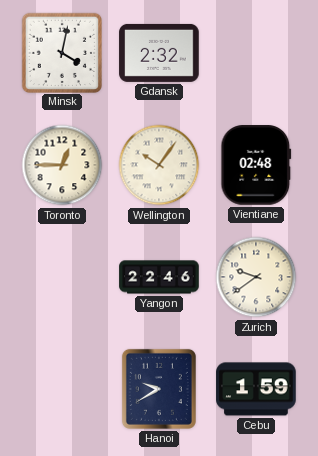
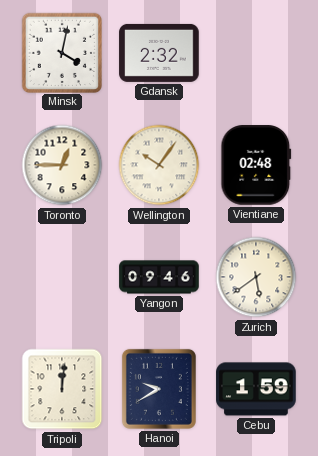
Yangon: 22:46 -> 09:46 (159, 277)
Zurich: 9:39 -> 5:39 (256, 277)
Tripoli: none -> 12:01 (62, 389)
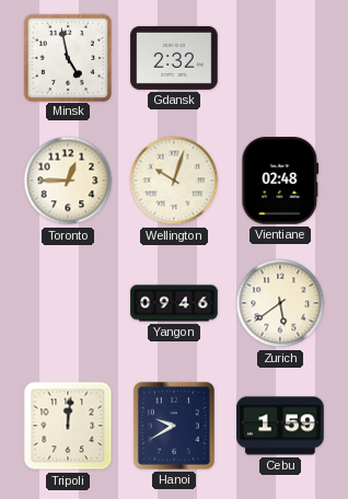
Minsk: 4:02 -> 4:58 (67, 57)
Wellington: 10:06 -> 10:03 (174, 181)
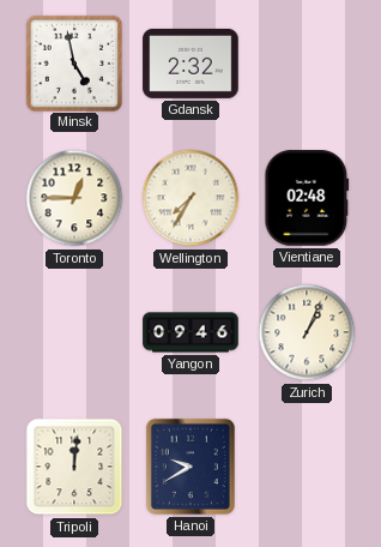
Wellington: 10:03 -> 7:35 (190, 198)
Zurich: 5:39 -> 1:04 (307, 332)
Cebu: 1:59 -> none (280, 426)
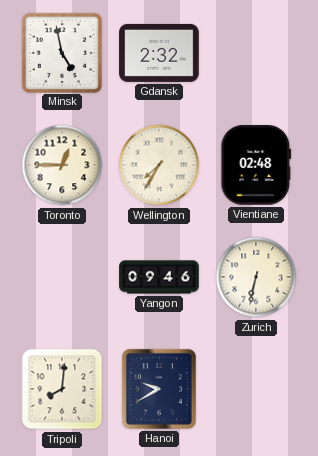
Zurich: 1:04 -> 6:32 (256, 277)
Tripoli: 12:01 -> 8:01 (62, 389)
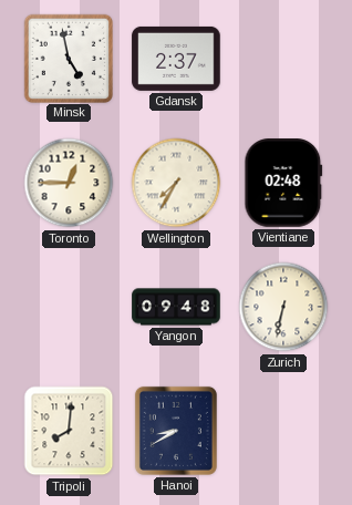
Gdansk: 2:32 -> 2:37 (176, 59)
Yangon: 09:46 -> 09:48 (176, 307)
Hanoi: 9:40 -> 8:40 (176, 431)
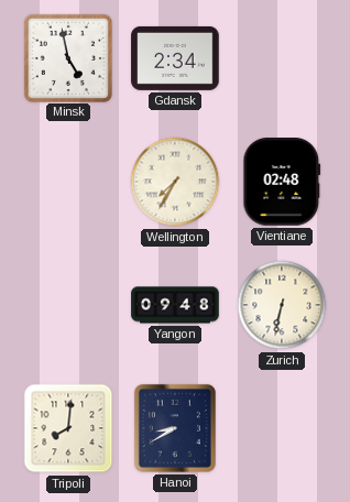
Gdansk: 2:37 -> 2:34 (175, 58)
Toronto: 12:45 -> none (69, 183)
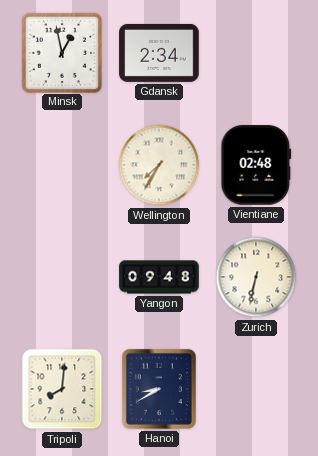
Minsk: 4:58 -> 12:58 (61, 52)
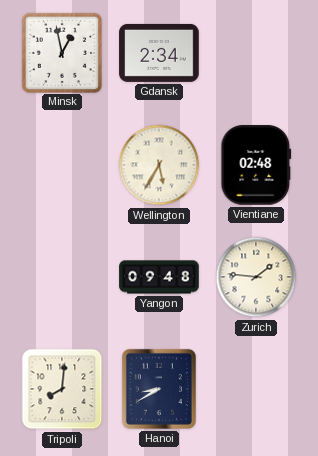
Wellington: 7:35 -> 5:35 (159, 165)
Zurich: 6:32 -> 1:46 (256, 277)
